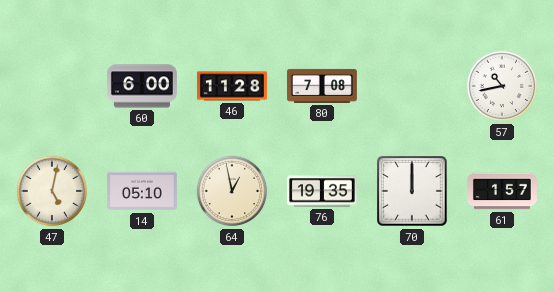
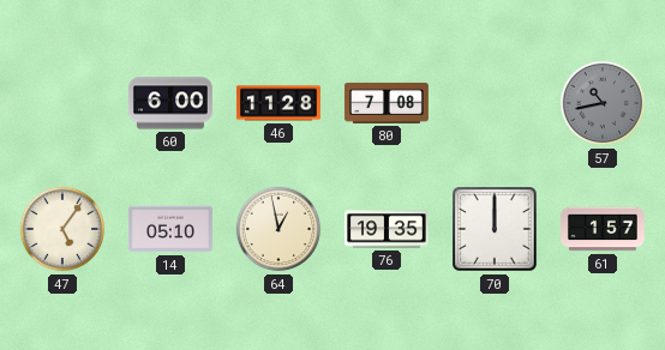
57 dial: white -> grey (603, 103)
47: 5:02 -> 5:06 (62, 229)
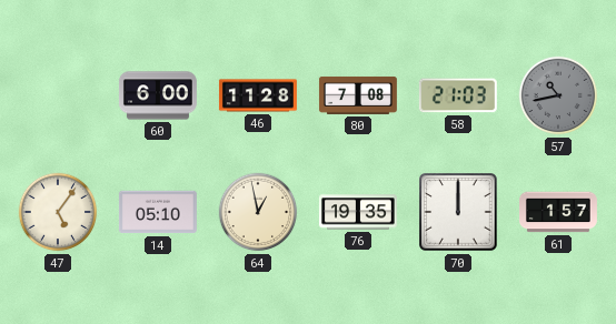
58: none -> 21:03 (458, 95)
